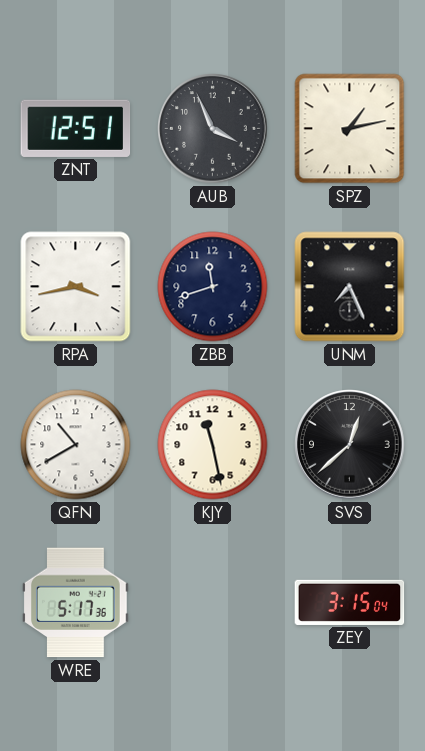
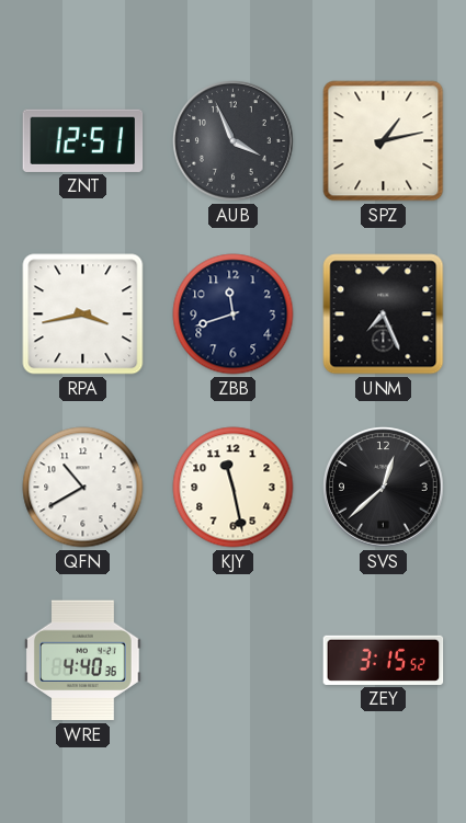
WRE: 5:17 -> 4:40 (82, 661)
ZEY: 3:15:04 -> 3:15:52 (384, 660)
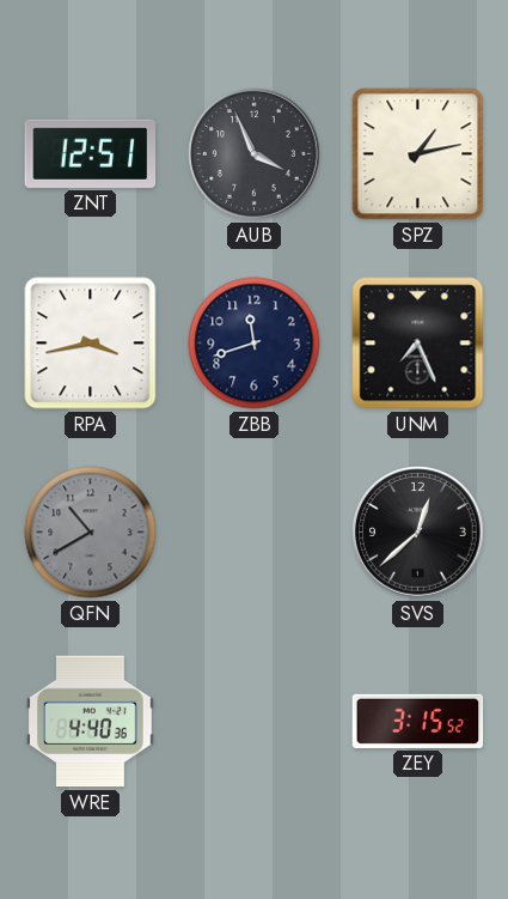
QFN dial: white -> grey (91, 533)
KJY: 11:28 -> none (234, 488)
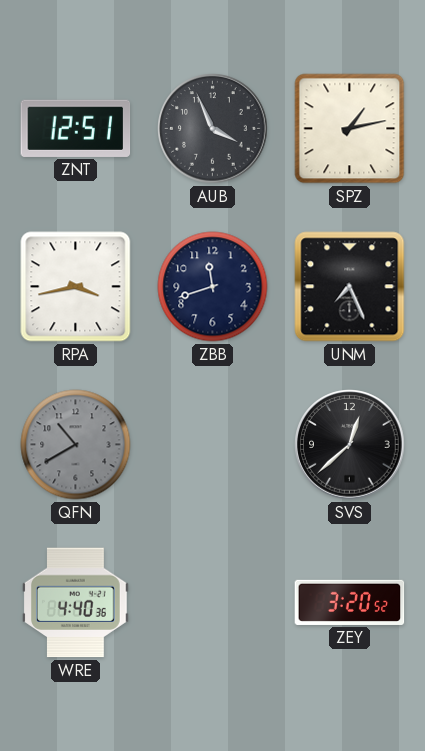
ZEY: 3:15 -> 3:20 (350, 602)
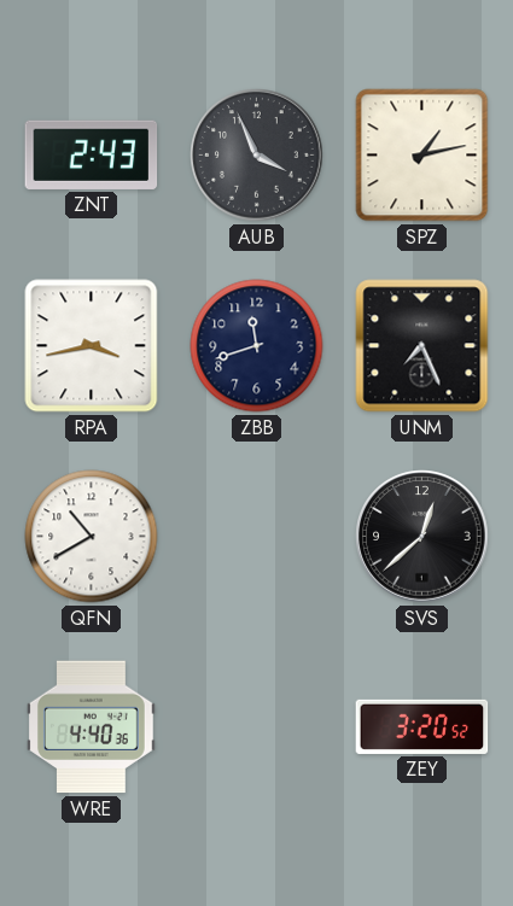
ZNT: 12:51 -> 2:43 (92, 154)
QFN dial: grey -> white (92, 537)
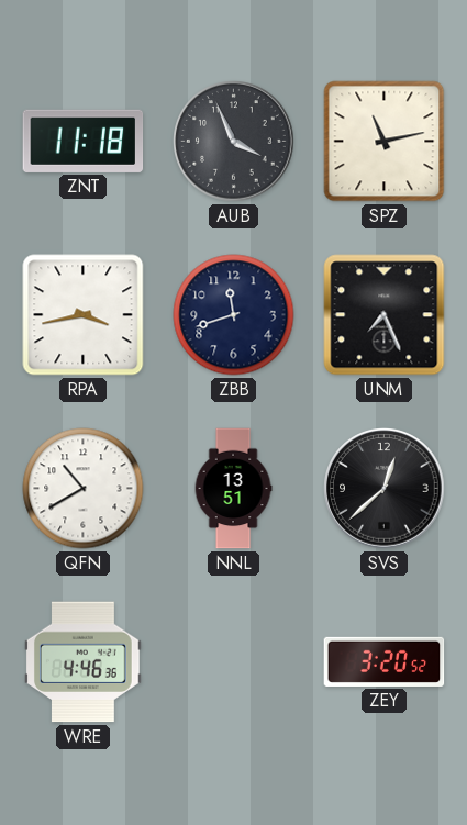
ZNT: 2:43 -> 11:18 (84, 141)
SPZ: 1:13 -> 11:13 (385, 142)
NNL: none -> 13:51 (233, 489)
WRE: 4:40 -> 4:46 (82, 662)
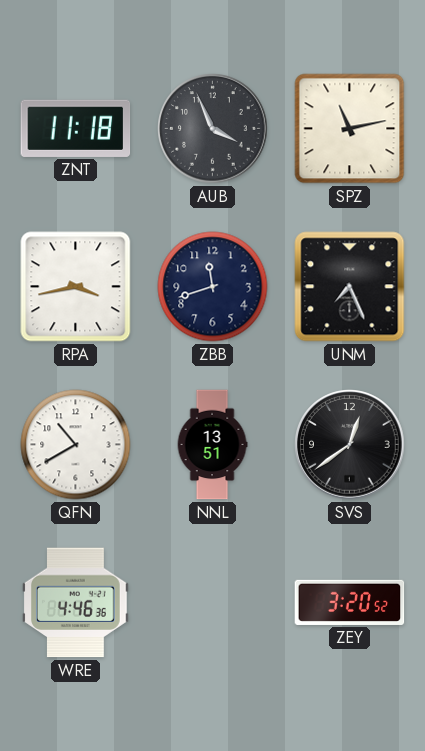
SVS: 12:38 -> 12:39 (350, 445)
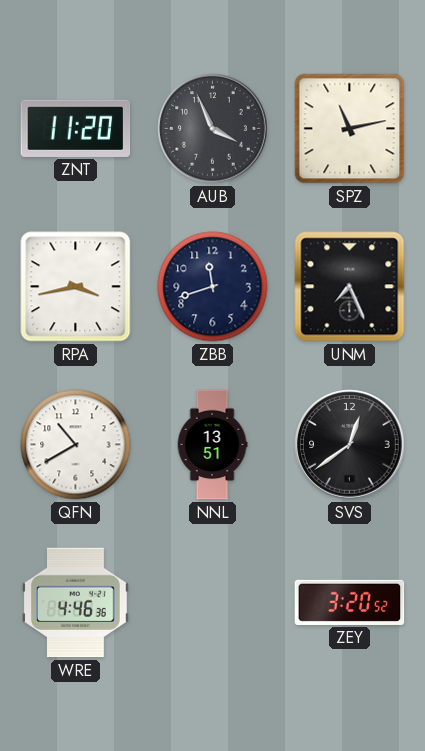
ZNT: 11:18 -> 11:20 (76, 128)
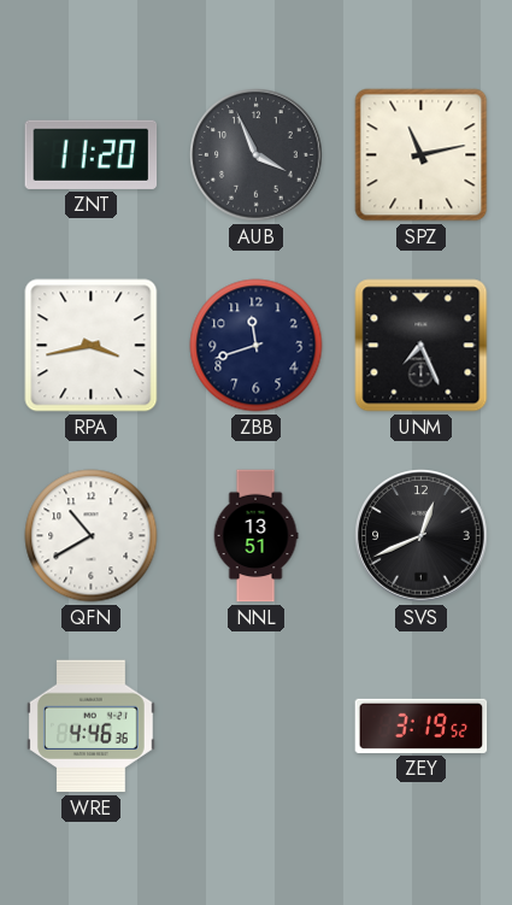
SVS: 12:39 -> 12:41 (422, 536)
ZEY: 3:20 -> 3:19 (422, 725)
